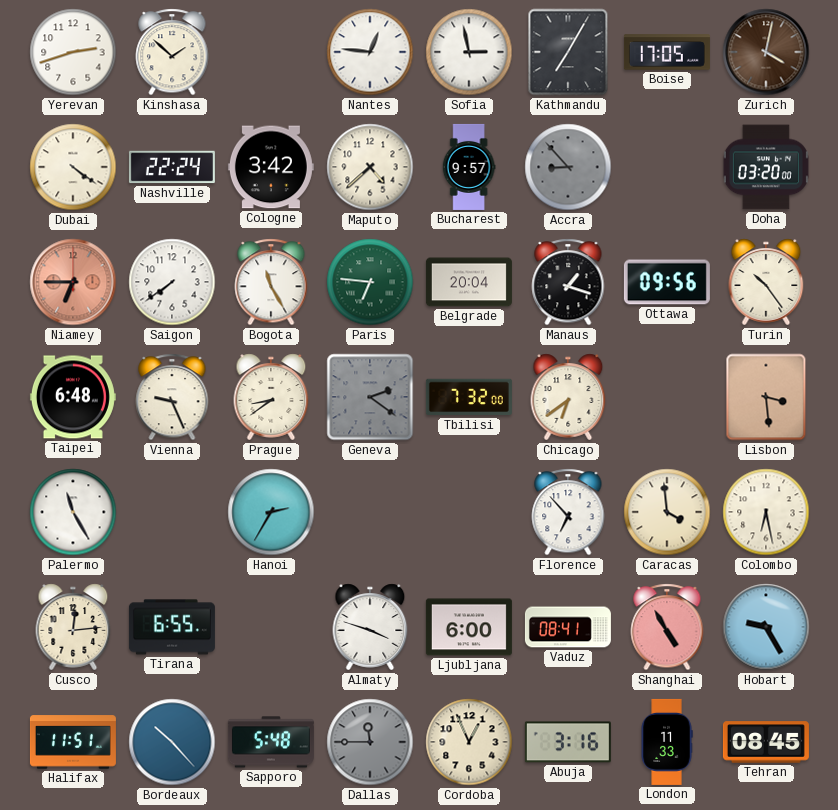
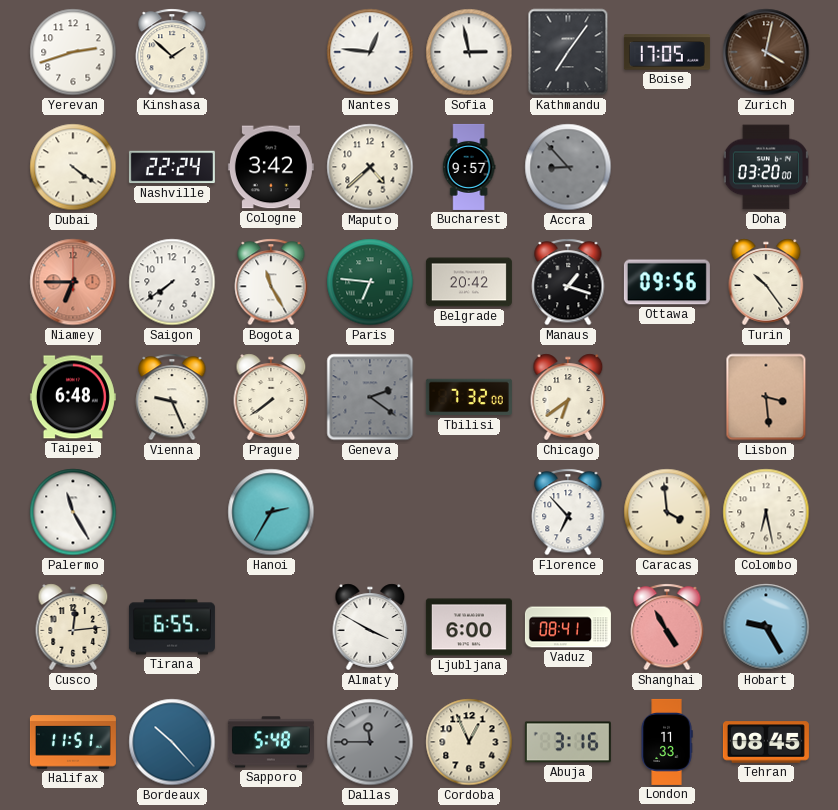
Kathmandu: 7:05 -> 7:06 (568, 52)
Belgrade: 20:04 -> 20:42 (469, 282)
Prague: 8:39 -> 7:39 (271, 397)
Almaty: 3:48 -> 3:50 (370, 627)
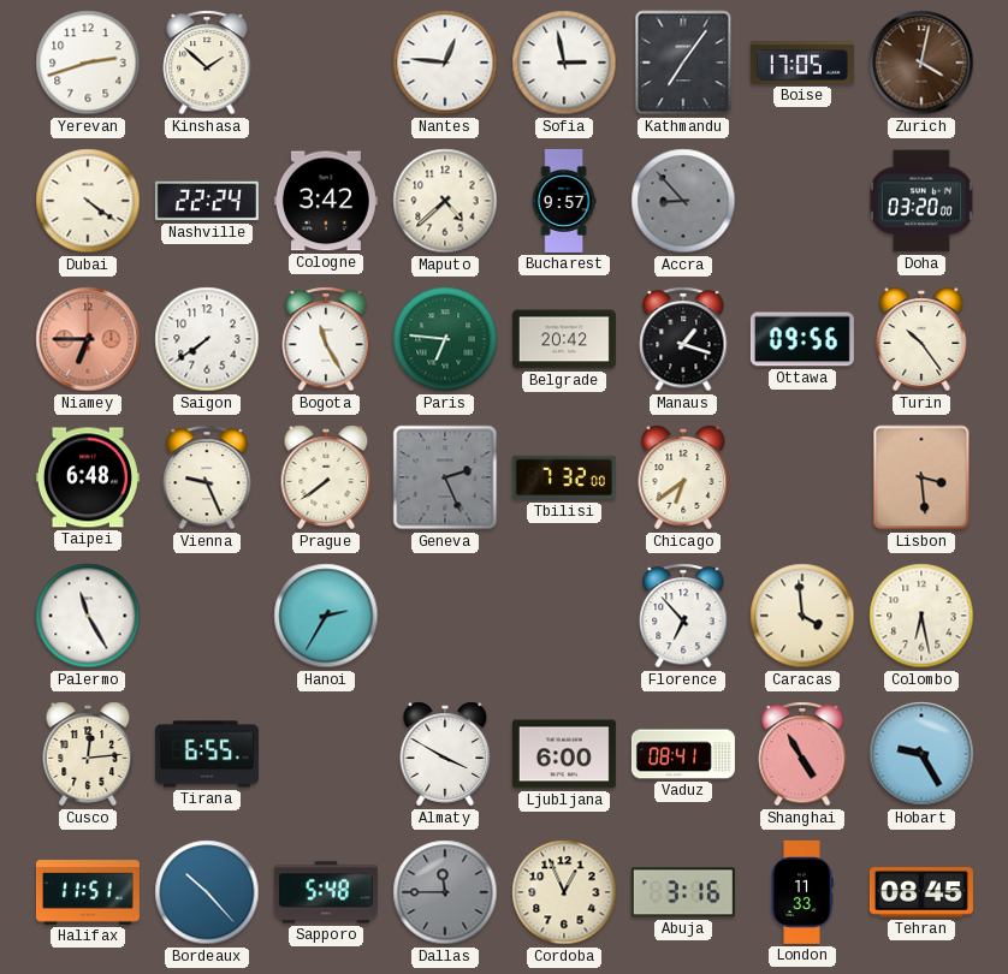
Geneva: 2:21 -> 2:26 (445, 477)
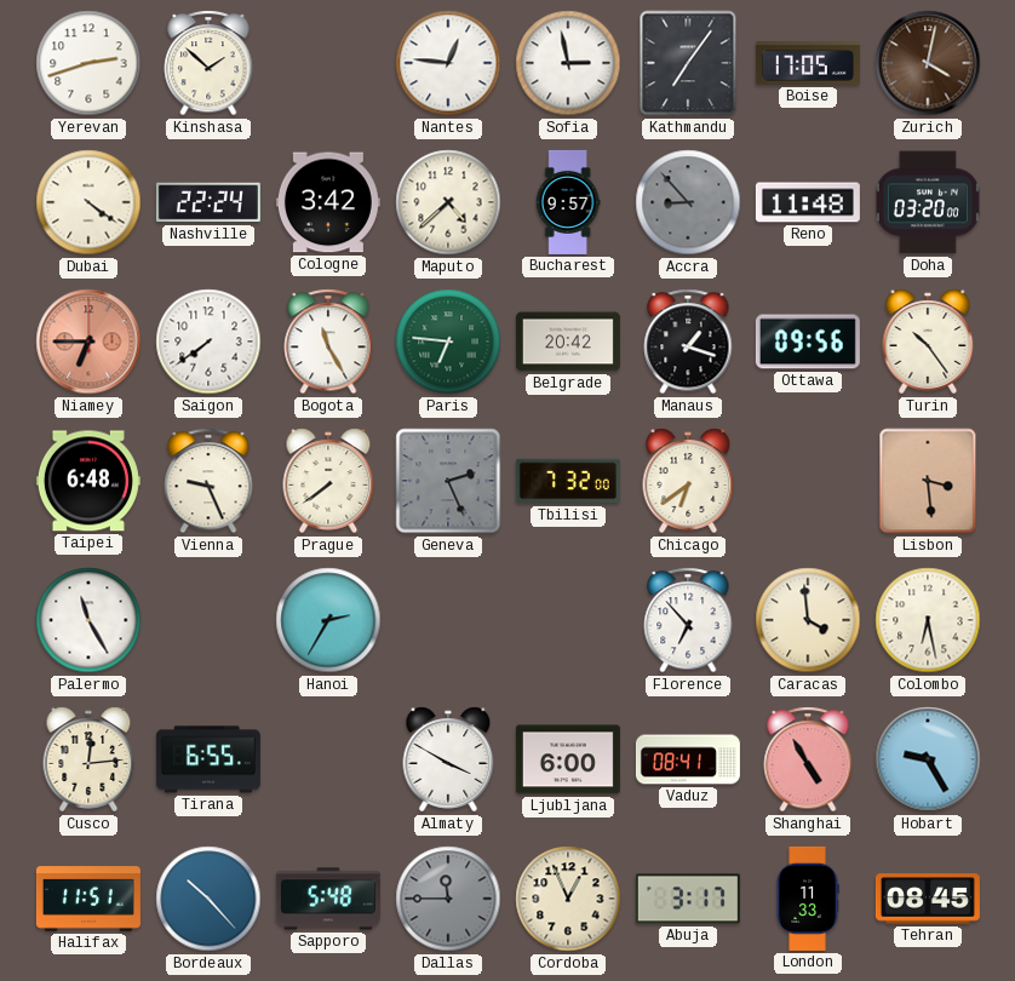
Reno: none -> 11:48 (808, 202)
Abuja: 3:16 -> 3:17 (688, 899)
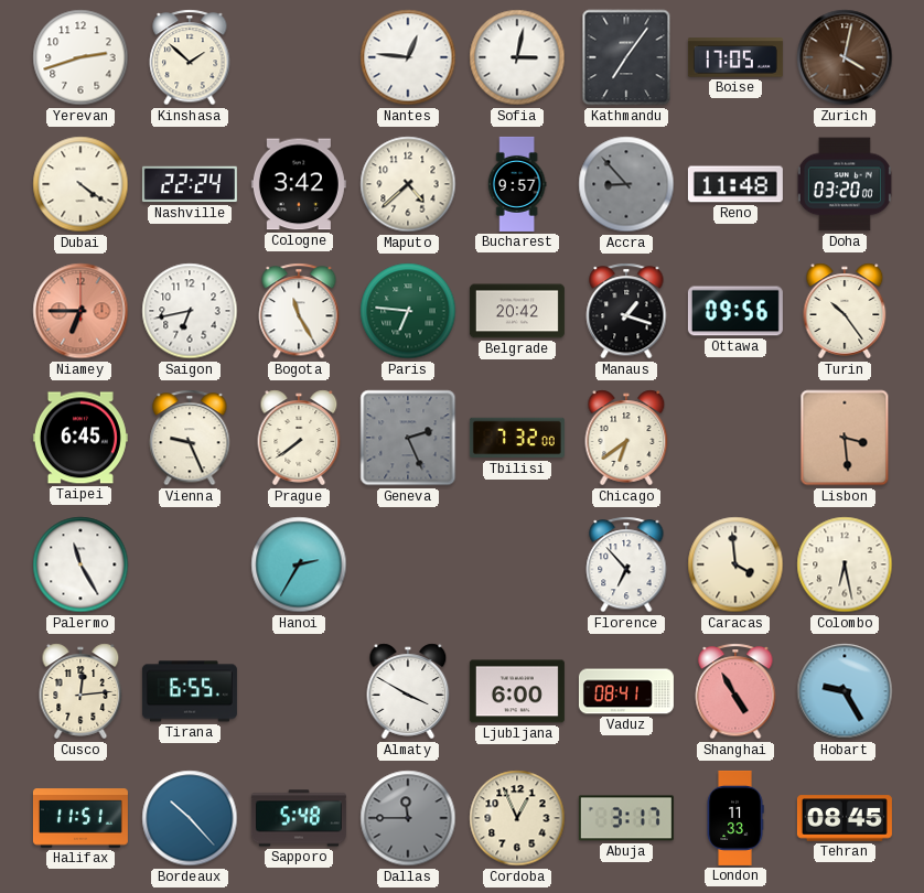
Sofia: 2:58 -> 3:02 (517, 57)
Saigon: 7:39 -> 6:43 (190, 311)
Taipei: 6:48 -> 6:45 (80, 438)
